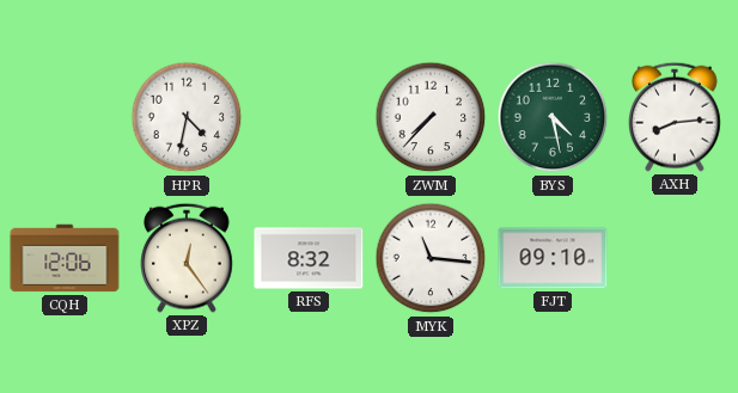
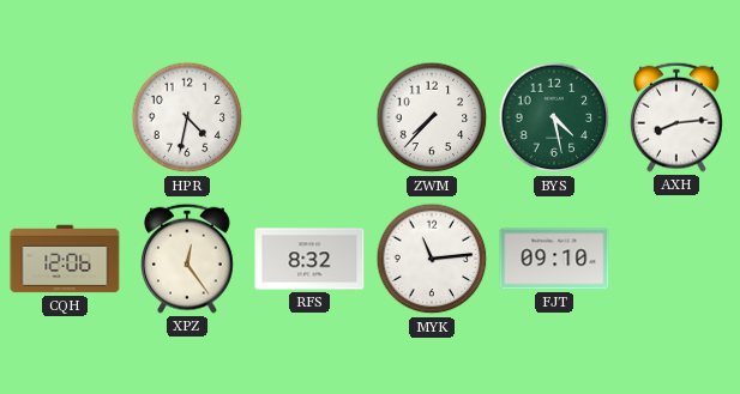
MYK: 11:16 -> 11:14 (432, 259)
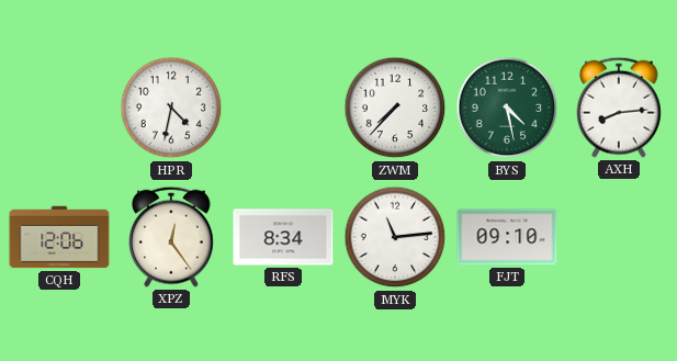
RFS: 8:32 -> 8:34 (283, 237)
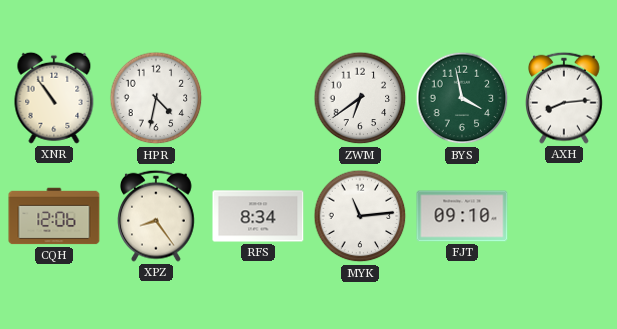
XNR: none -> 10:54 (54, 98)
ZWM: 7:37 -> 6:39 (360, 98)
BYS: 4:28 -> 3:58 (462, 98)
XPZ: 12:24 -> 8:24 (157, 216)
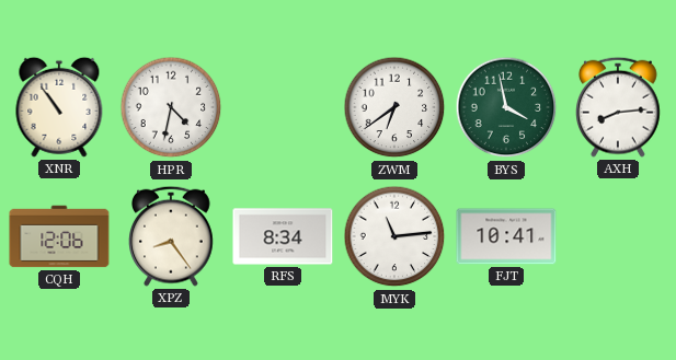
FJT: 09:10 -> 10:41 (506, 236)
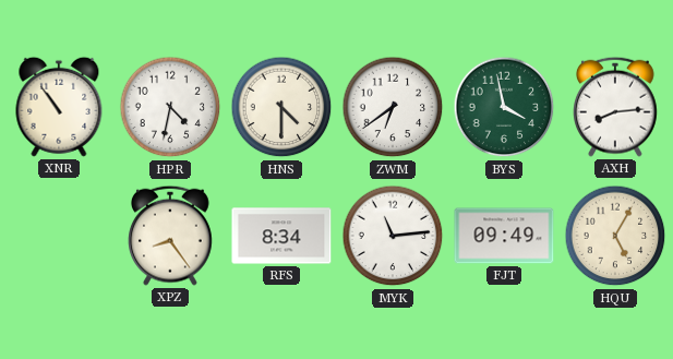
HNS: none -> 4:30 (281, 107)
CQH: 12:06 -> none (59, 236)
FJT: 10:41 -> 09:49 (504, 236)
HQU: none -> 5:05 (615, 236)
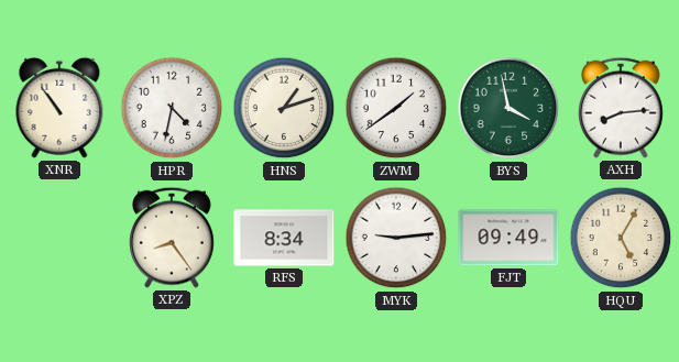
HNS: 4:30 -> 1:12 (284, 108)
ZWM: 6:39 -> 1:39 (396, 108)
MYK: 11:14 -> 9:14 (396, 238)
